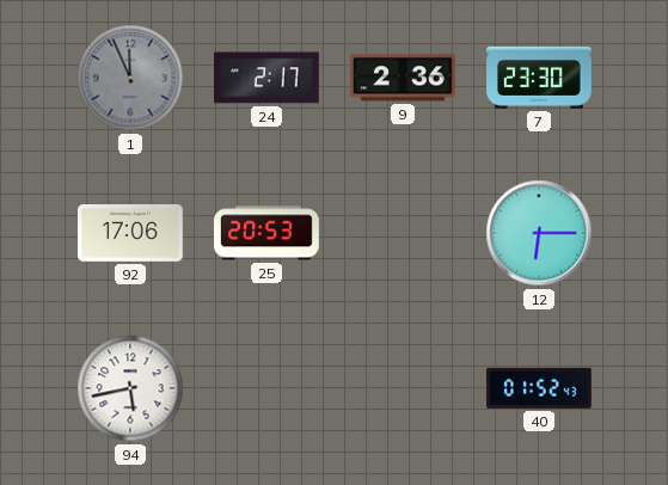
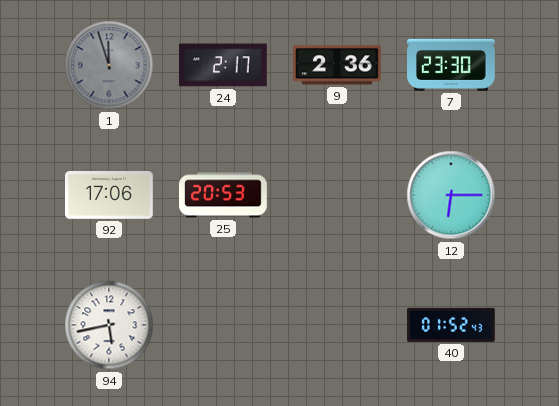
1: 11:56 -> 11:57 (109, 65)
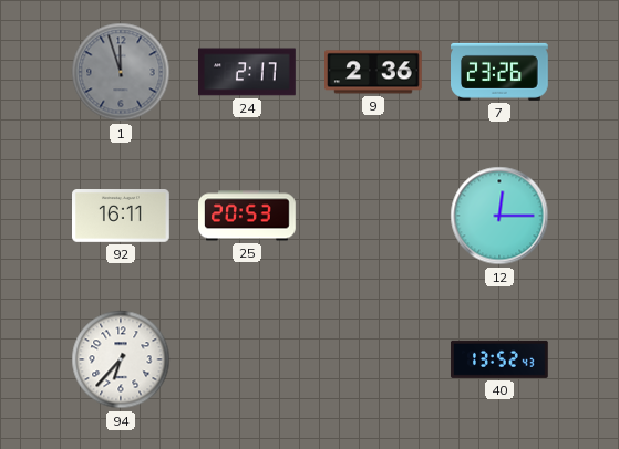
7: 23:30 -> 23:26 (501, 72)
92: 17:06 -> 16:11 (122, 217)
12: 6:15 -> 12:15 (499, 216)
94: 5:43 -> 6:37 (121, 359)
40: 01:52 -> 13:52 (501, 359)
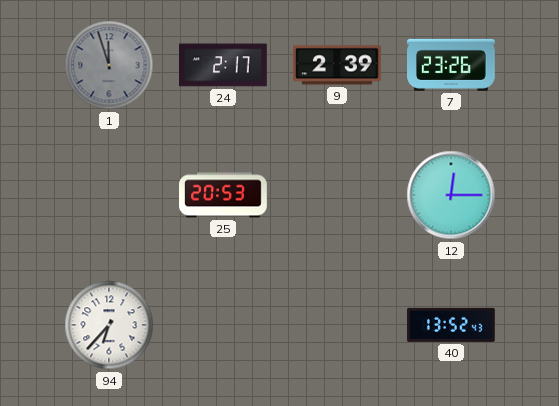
9: 2:36 -> 2:39 (338, 65)
92: 16:11 -> none (122, 217)
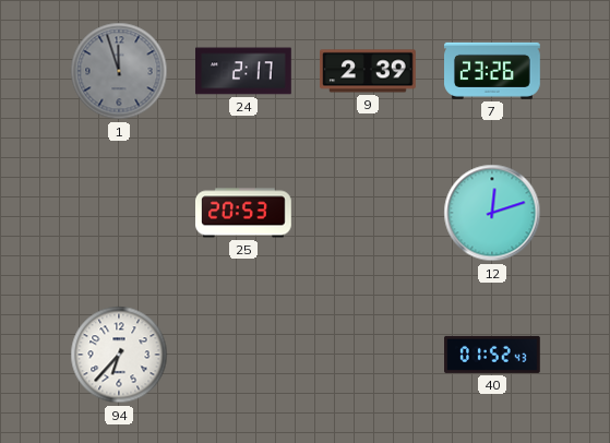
12: 12:15 -> 12:12 (492, 213)
40: 13:52 -> 01:52 (493, 355)
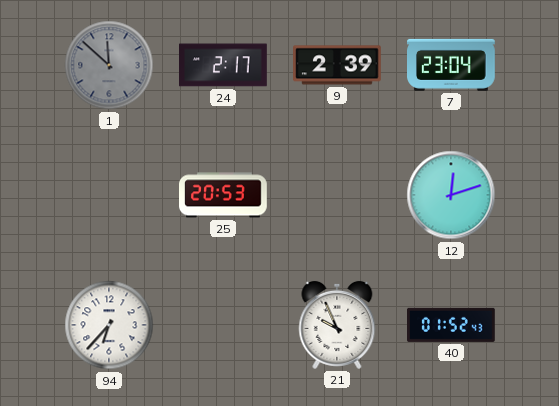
1: 11:57 -> 11:52 (109, 65)
7: 23:26 -> 23:04 (452, 65)
21: none -> 9:56 (337, 325)
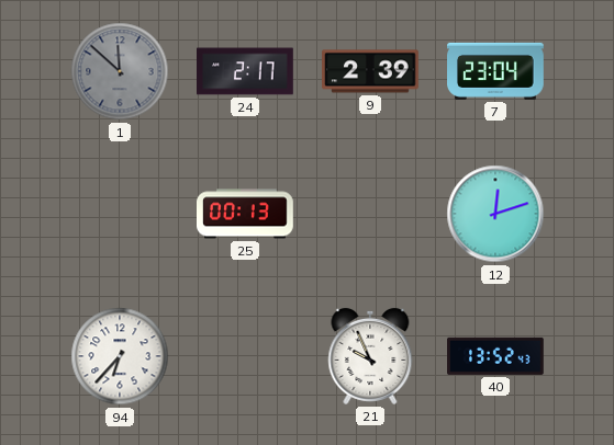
25: 20:53 -> 00:13 (245, 214)
40: 01:52 -> 13:52 (496, 356)
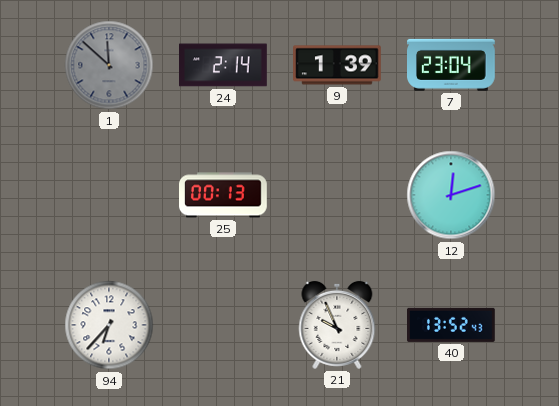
24: 2:17 -> 2:14 (224, 65)
9: 2:39 -> 1:39 (338, 65)
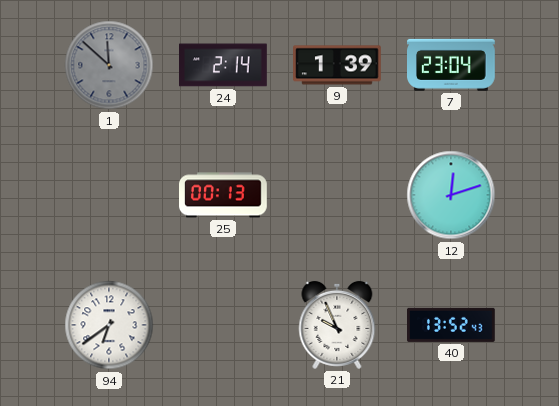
94: 6:37 -> 6:39 (109, 325)
